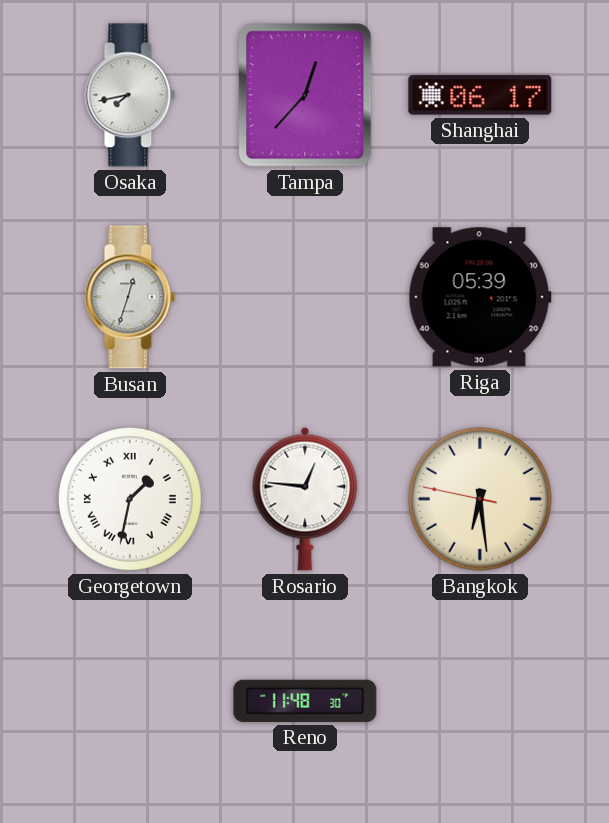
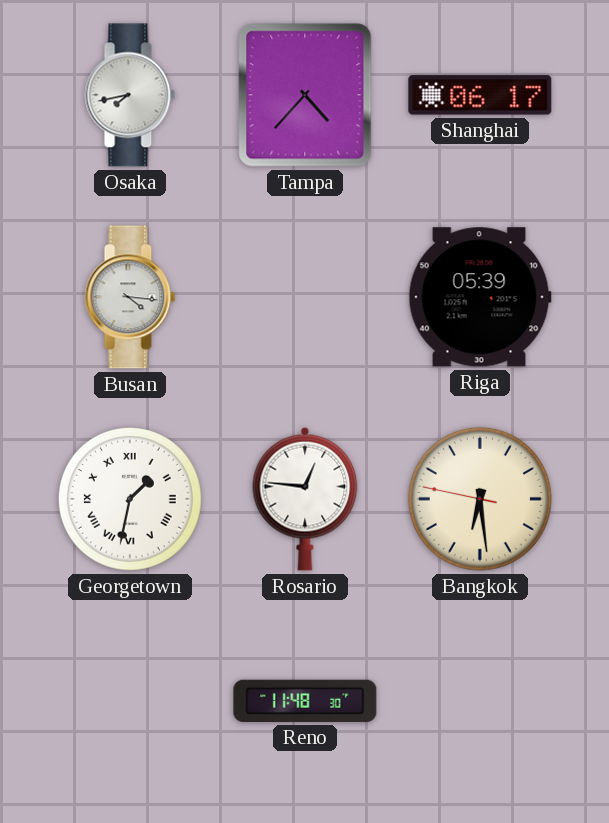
Tampa: 12:37 -> 4:37 (305, 95)
Busan: 12:33 -> 4:16 (130, 297)
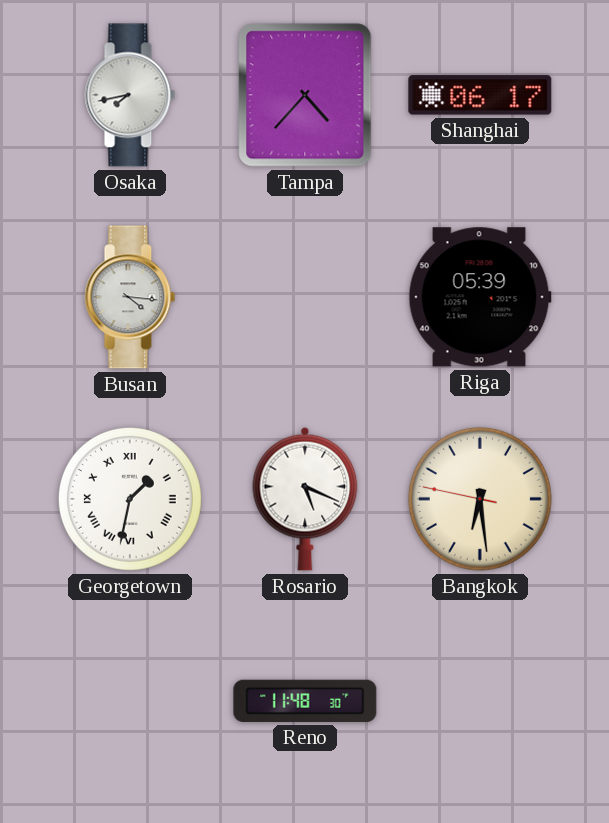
Rosario: 12:46 -> 5:19 (305, 499)
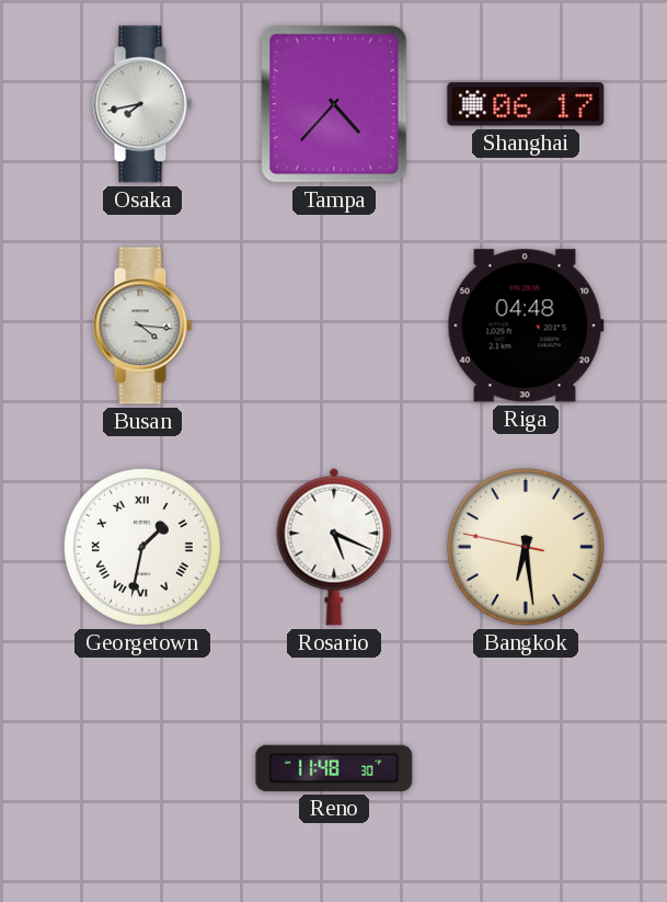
Riga: 05:39 -> 04:48 (526, 326)
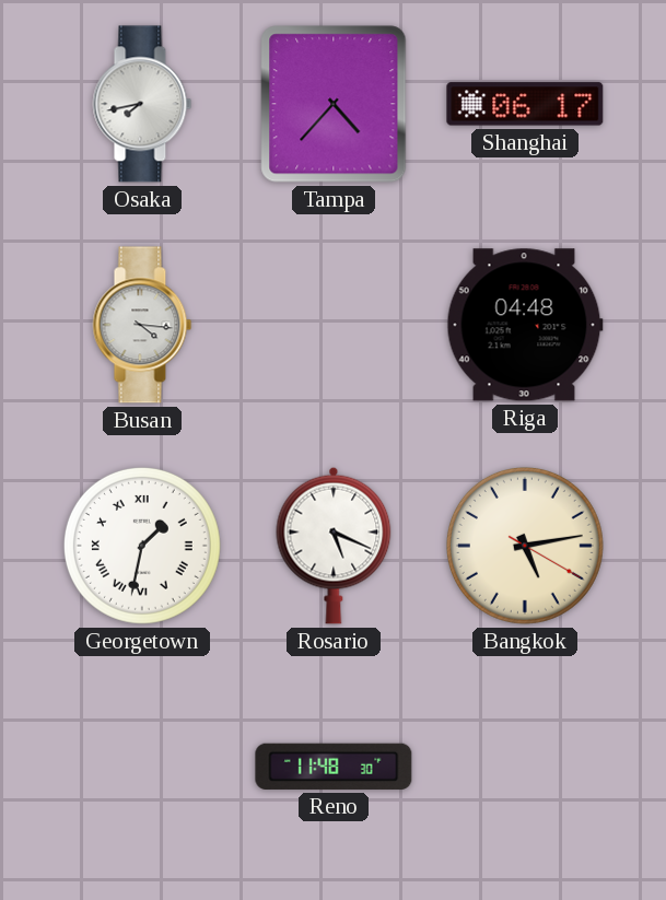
Bangkok: 6:28 -> 5:13 (525, 546)
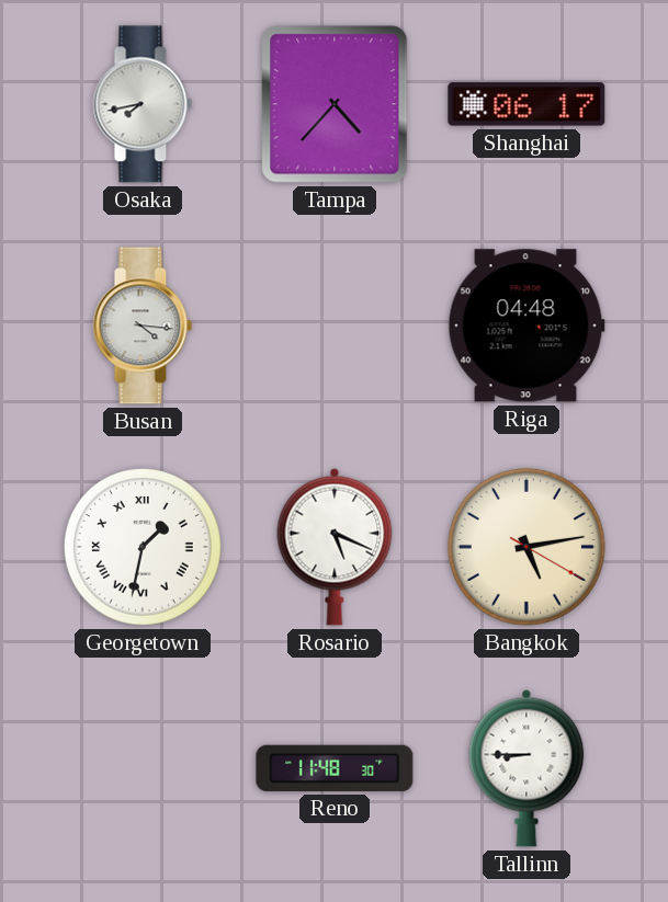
Tallinn: none -> 8:45 (527, 768)
